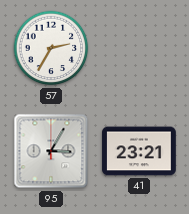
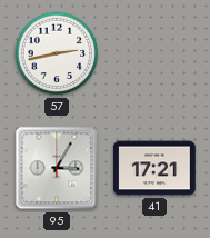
57: 2:35 -> 2:43 (57, 53)
41: 23:21 -> 17:21 (154, 168)
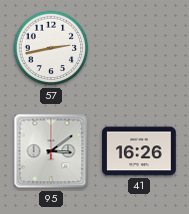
95: 3:05 -> 3:09 (51, 151)
41: 17:21 -> 16:26 (139, 151)
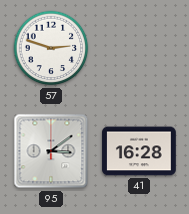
57: 2:43 -> 2:48 (51, 48)
41: 16:26 -> 16:28 (139, 151)
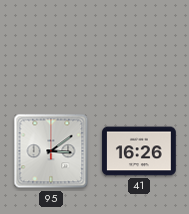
57: 2:48 -> none (51, 48)
41: 16:28 -> 16:26 (139, 151)
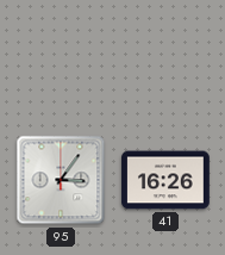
95: 3:09 -> 3:06 (61, 180)
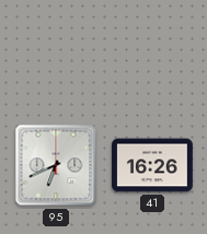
95: 3:06 -> 6:41 (56, 165)
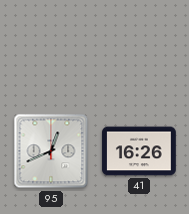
95: 6:41 -> 12:41 (51, 151)
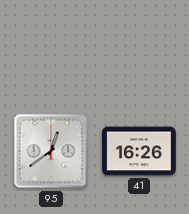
95: 12:41 -> 12:39 (51, 151)
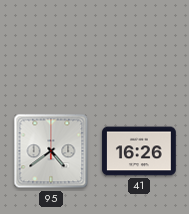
95: 12:39 -> 4:39 (51, 151)
